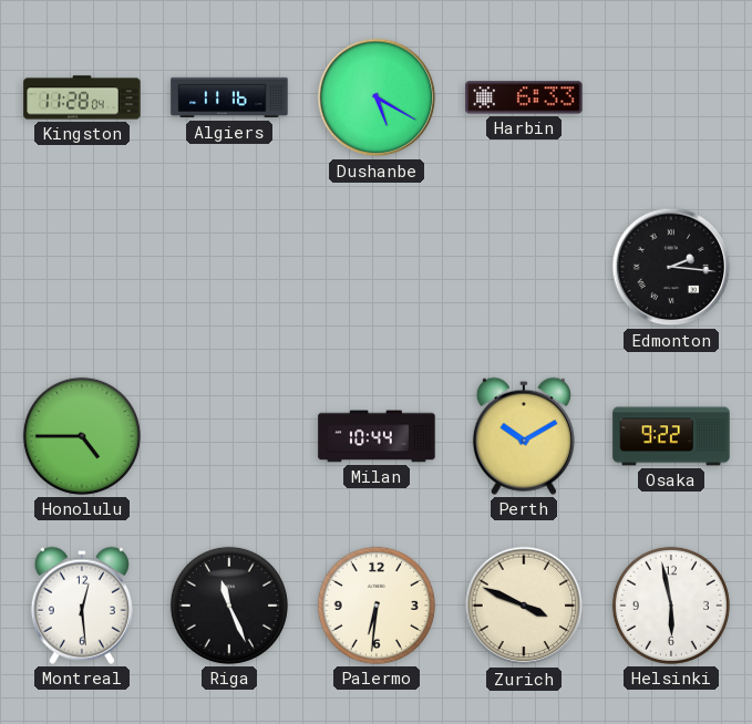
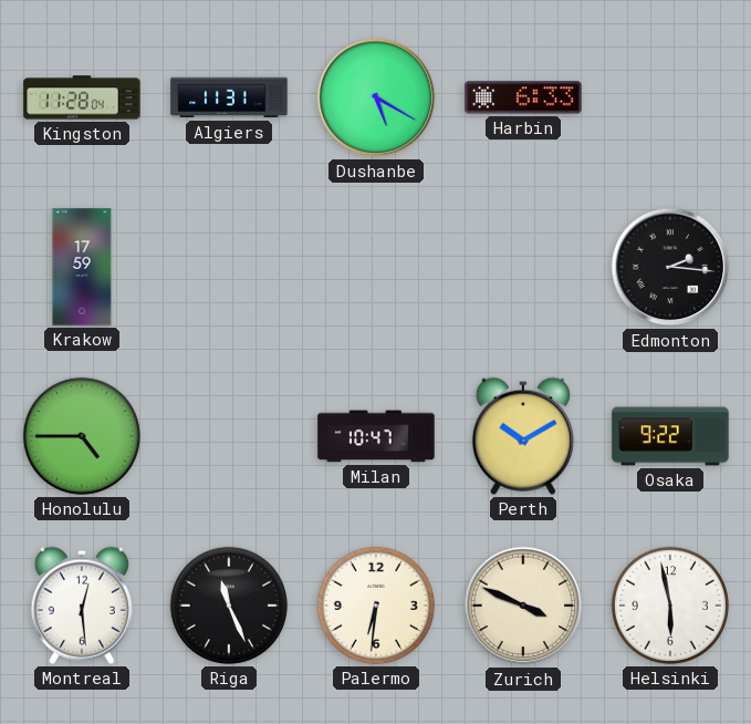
Algiers: 11:16 -> 11:31 (229, 97)
Krakow: none -> 17:59 (82, 267)
Milan: 10:44 -> 10:47 (376, 436)
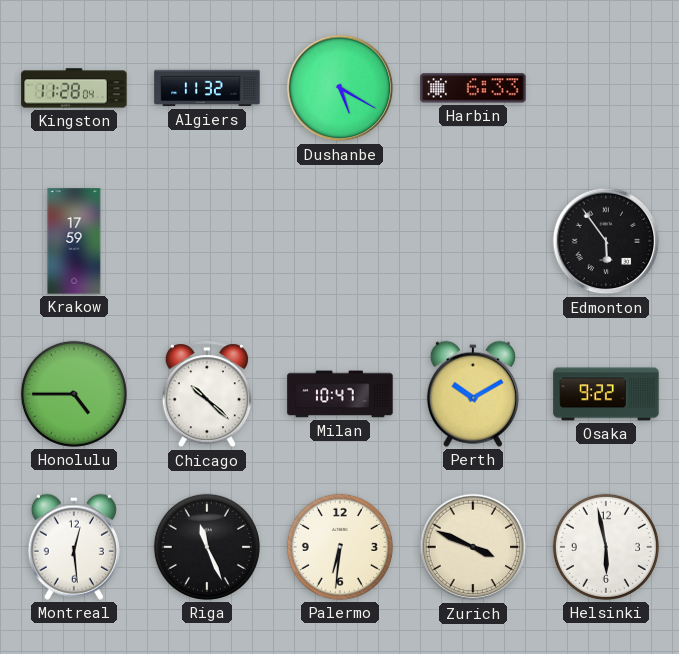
Algiers: 11:31 -> 11:32 (207, 88)
Edmonton: 2:16 -> 5:54 (606, 241)
Chicago: none -> 10:22 (206, 395)
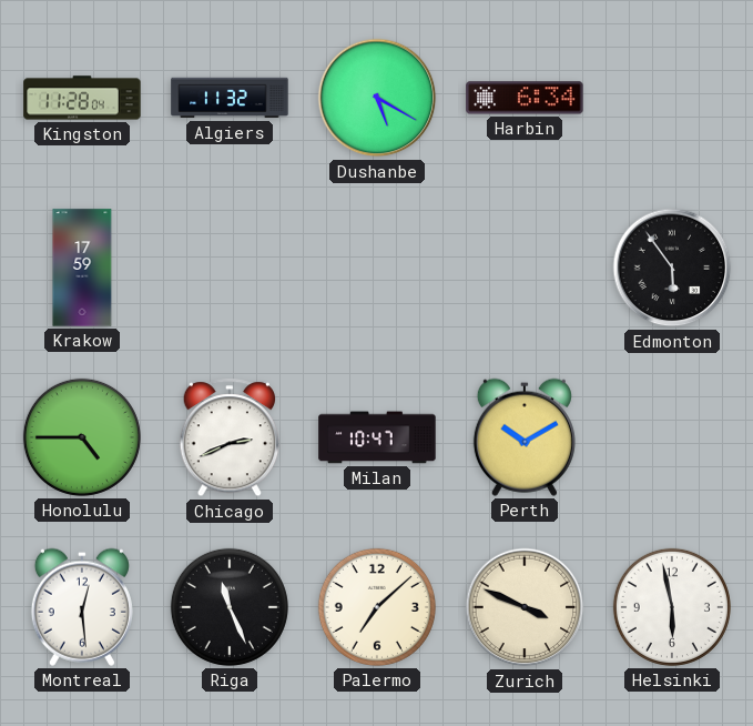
Harbin: 6:33 -> 6:34 (525, 98)
Chicago: 10:22 -> 2:41 (228, 438)
Osaka: 9:22 -> none (606, 394)
Palermo: 6:31 -> 7:08 (377, 607)
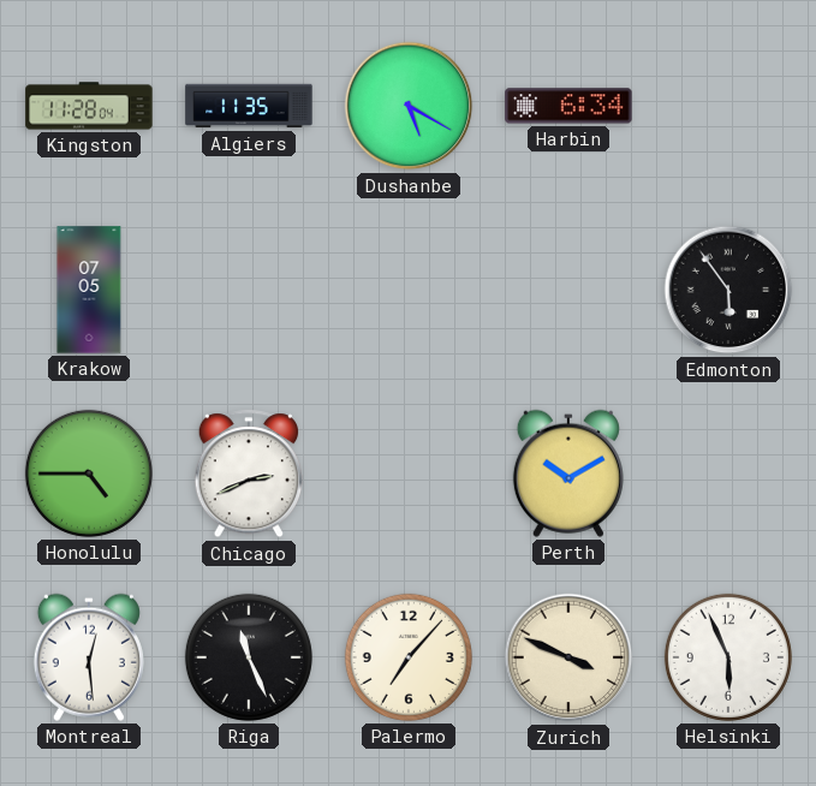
Algiers: 11:32 -> 11:35 (249, 106)
Krakow: 17:59 -> 07:05 (89, 290)
Milan: 10:47 -> none (377, 437)
Palermo: 7:08 -> 7:07 (409, 657)
Helsinki: 5:58 -> 5:56 (728, 657)
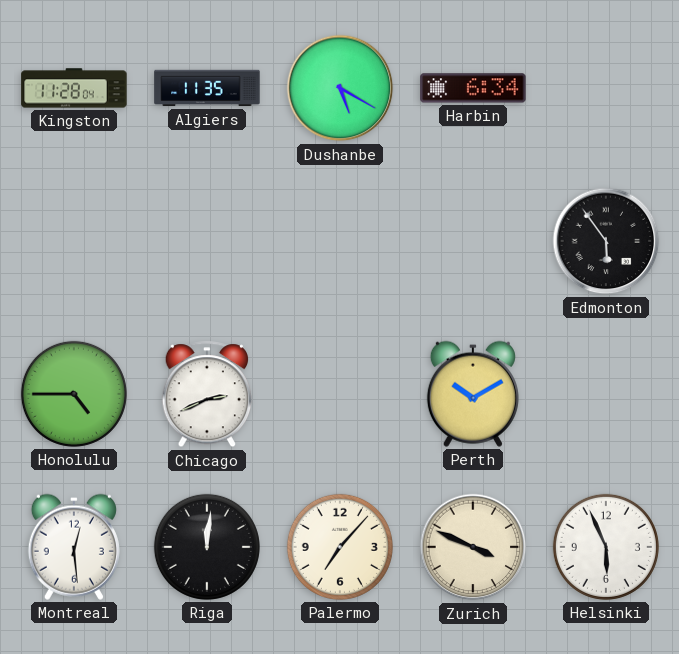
Krakow: 07:05 -> none (89, 290)
Riga: 11:26 -> 12:01 (207, 547)
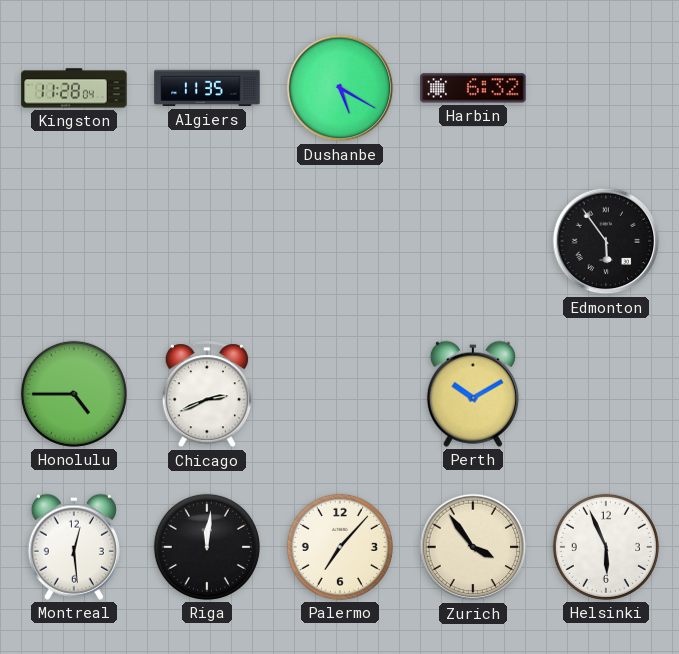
Harbin: 6:34 -> 6:32 (473, 88)
Zurich: 3:49 -> 3:54 (473, 547)
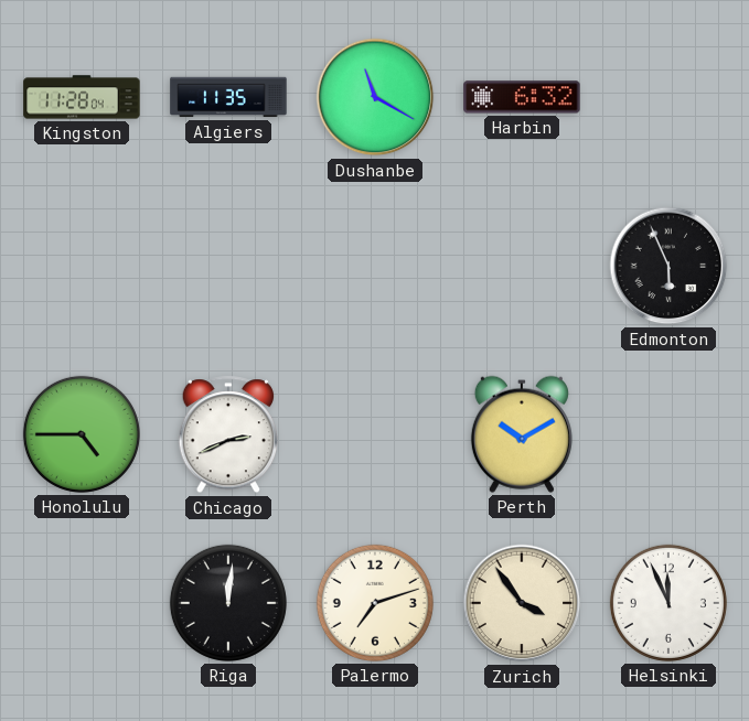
Dushanbe: 5:20 -> 11:20 (375, 97)
Edmonton: 5:54 -> 5:56 (668, 266)
Montreal: 12:29 -> none (74, 547)
Palermo: 7:07 -> 7:12 (375, 603)
Helsinki: 5:56 -> 11:56 (668, 603)
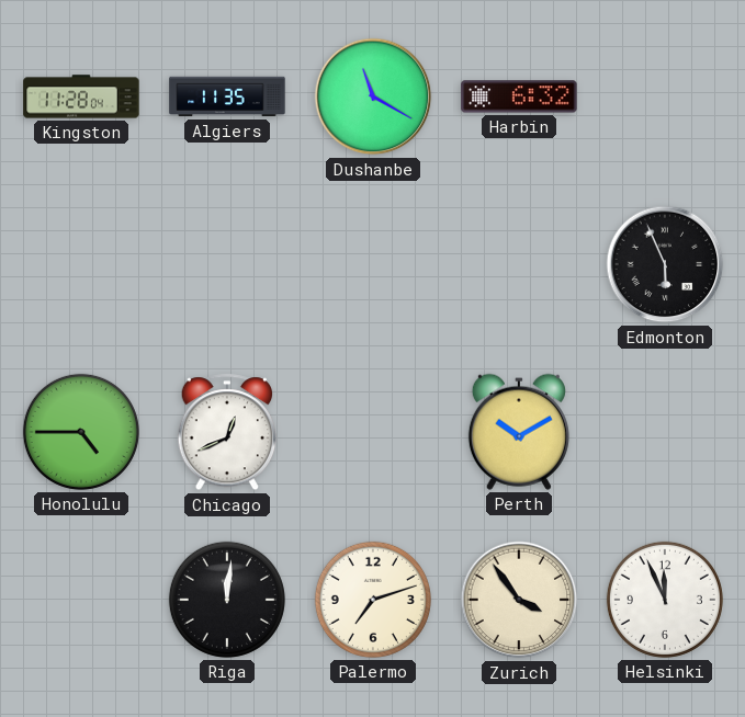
Chicago: 2:41 -> 12:41 (226, 433)
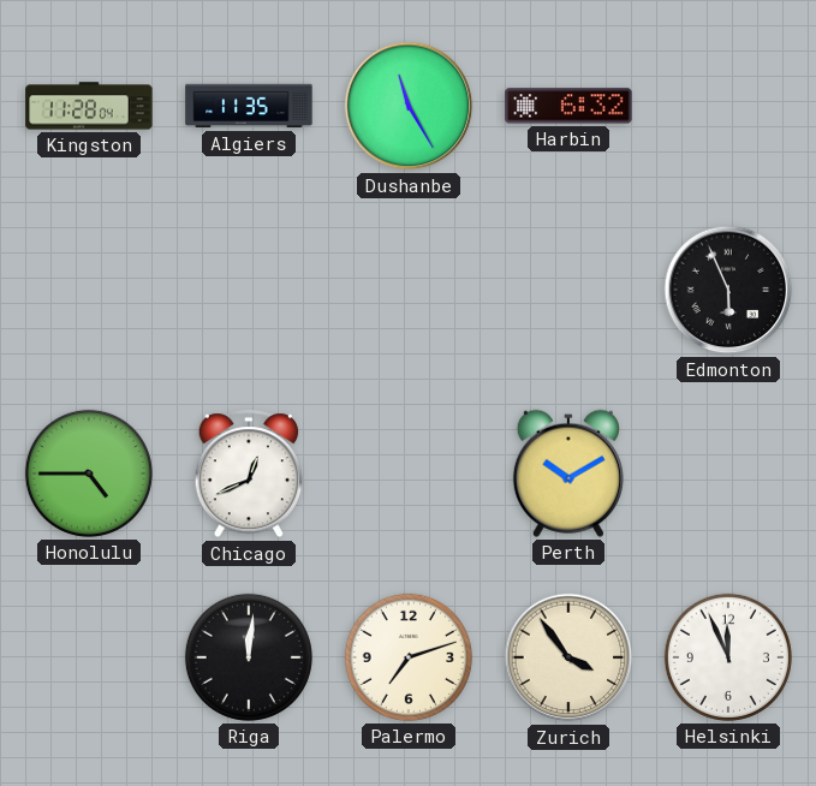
Dushanbe: 11:20 -> 11:25 (409, 106)
